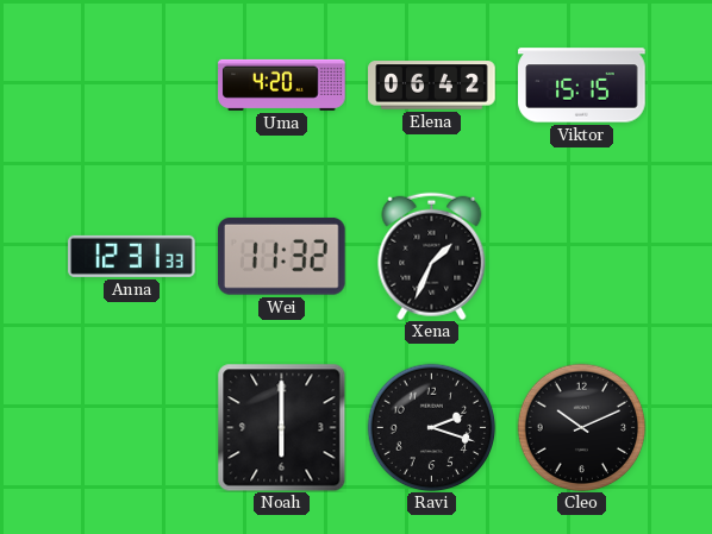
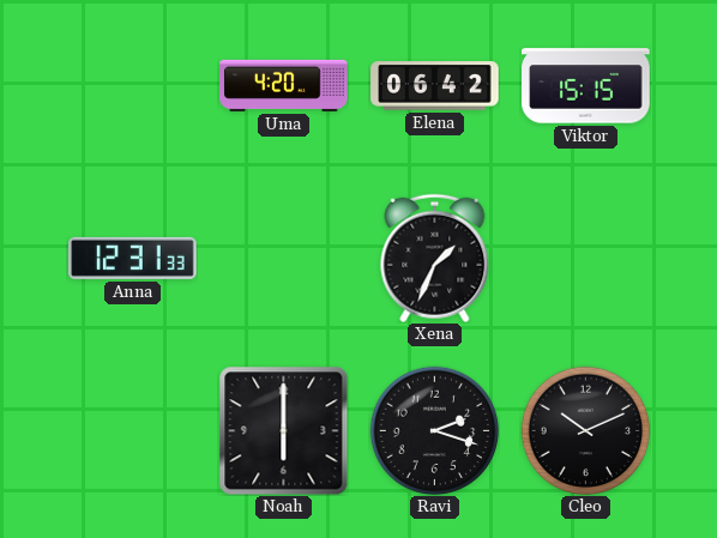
Wei: 11:32 -> none (281, 257)
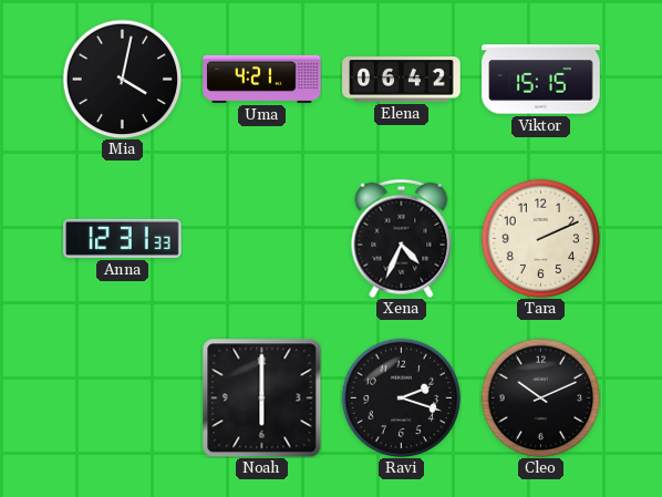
Mia: none -> 4:02 (122, 79)
Uma: 4:20 -> 4:21 (262, 79)
Xena: 1:34 -> 4:34 (402, 238)
Tara: none -> 2:11 (540, 238)
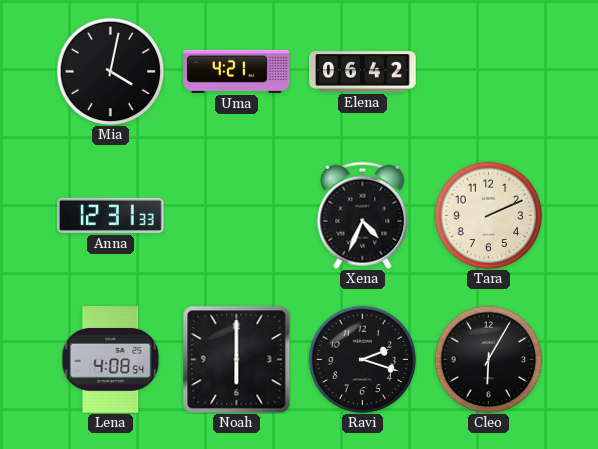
Viktor: 15:15 -> none (541, 80)
Lena: none -> 4:08 (111, 360)
Cleo: 10:11 -> 6:05 (488, 359)
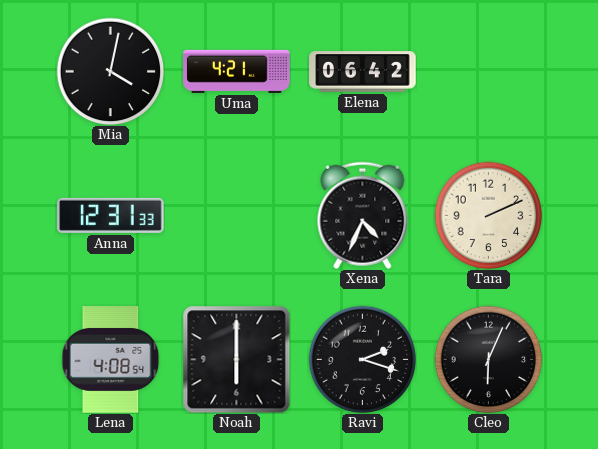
Cleo: 6:05 -> 6:04 (488, 359)
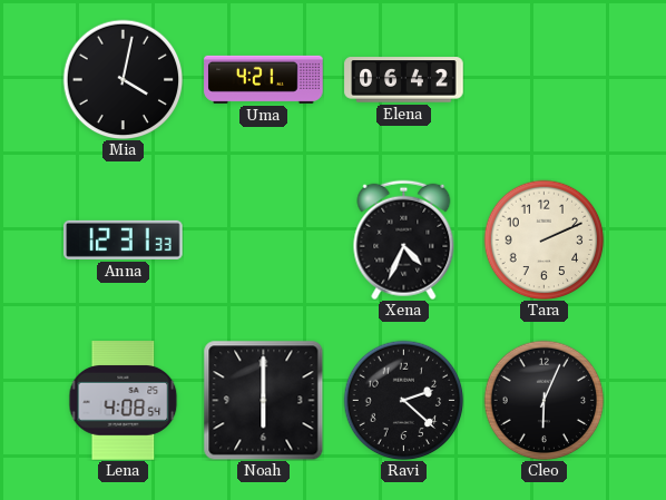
Ravi: 2:18 -> 2:22 (403, 400)
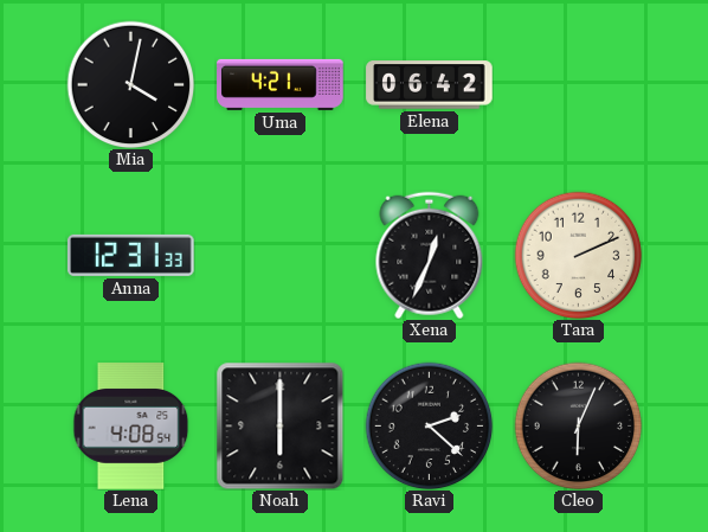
Xena: 4:34 -> 12:34 (430, 255)
